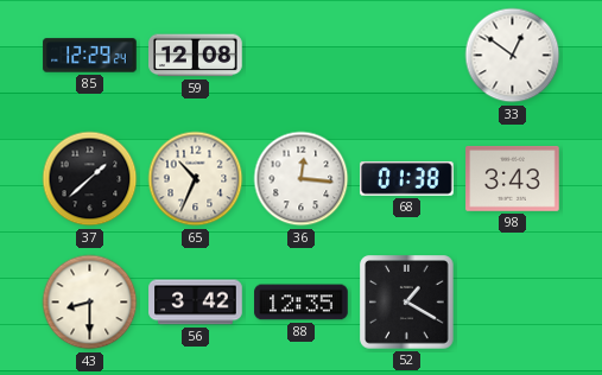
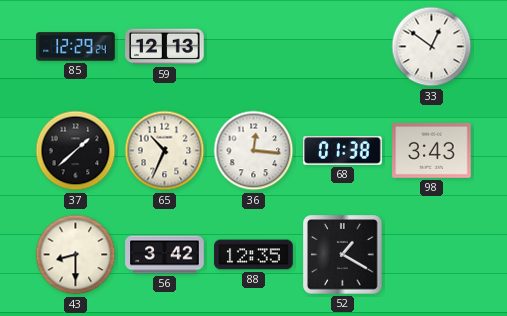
59: 12:08 -> 12:13 (165, 47)
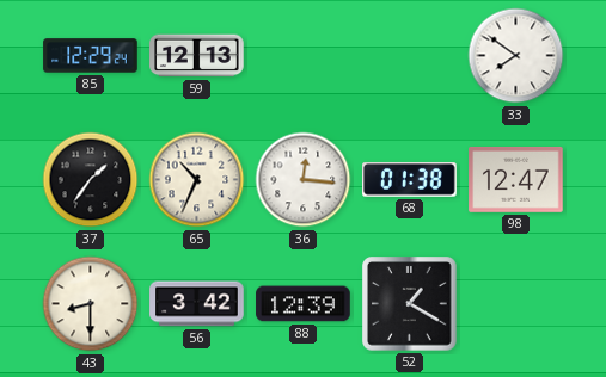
33: 12:51 -> 7:51 (516, 56)
37: 1:38 -> 1:36 (91, 180)
98: 3:43 -> 12:47 (516, 180)
88: 12:35 -> 12:39 (304, 304)
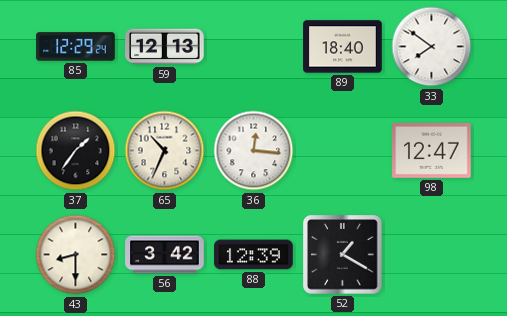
89: none -> 18:40 (343, 47)
68: 01:38 -> none (410, 180)
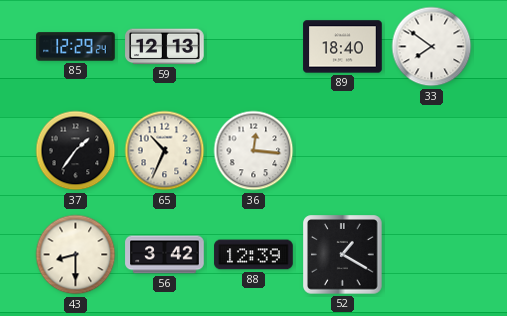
98: 12:47 -> none (432, 151)
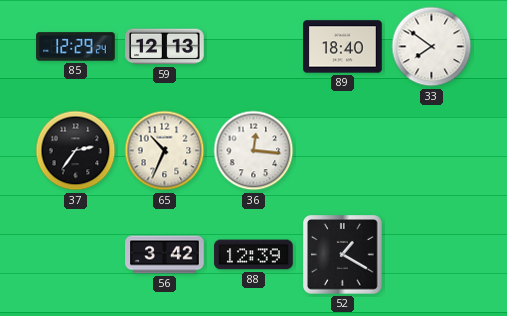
37: 1:36 -> 2:36 (76, 151)
43: 8:30 -> none (76, 255)
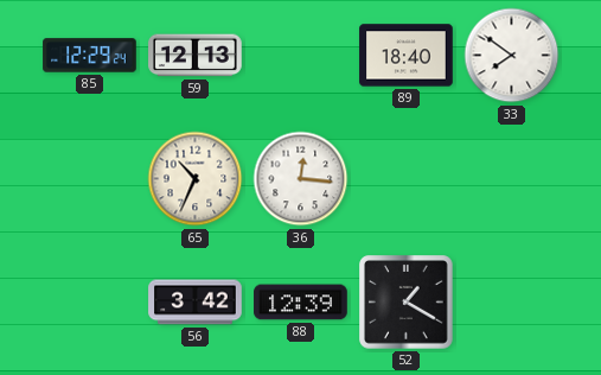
37: 2:36 -> none (76, 151)
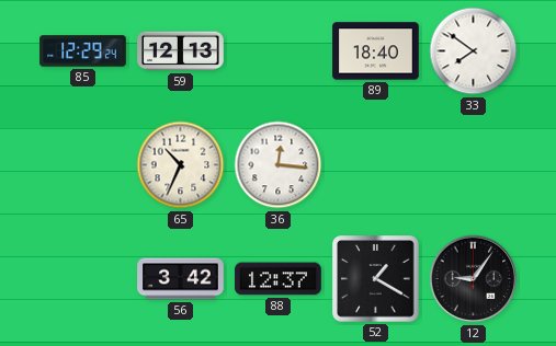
88: 12:39 -> 12:37 (279, 279)
12: none -> 9:06 (474, 279)
